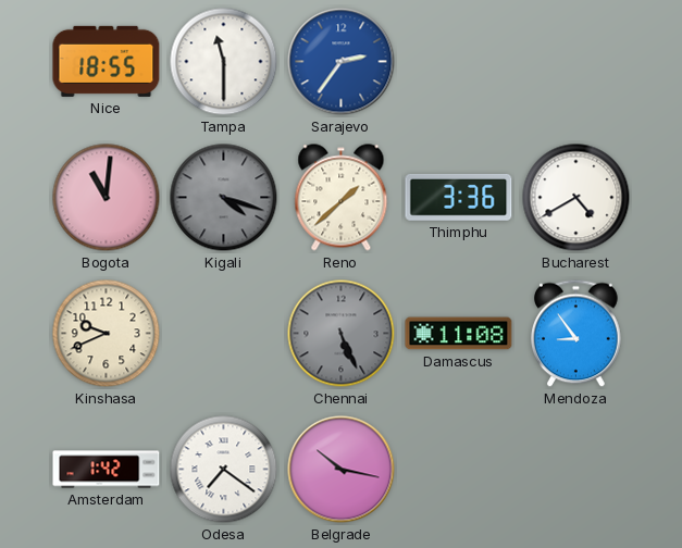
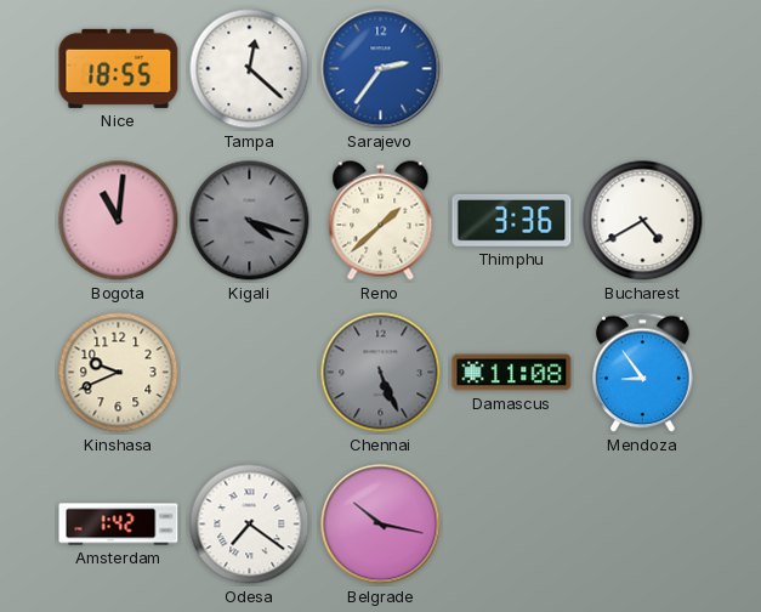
Tampa: 11:30 -> 12:22 (250, 69)
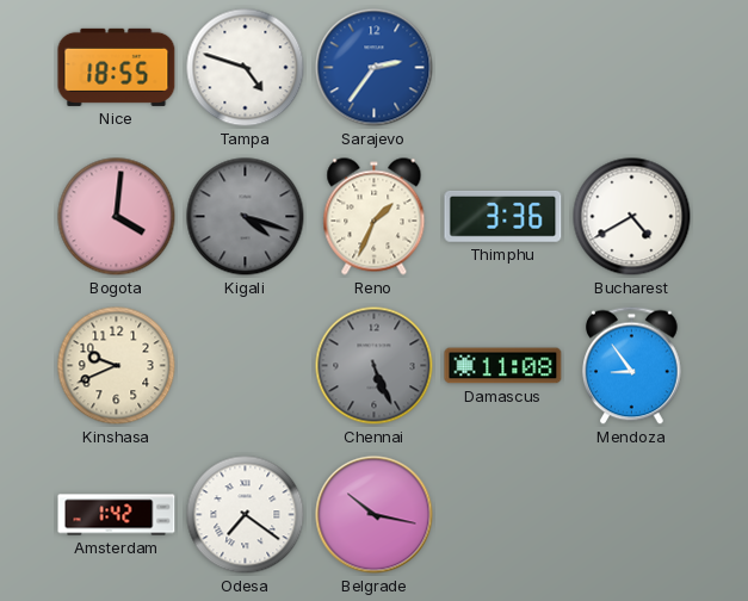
Tampa: 12:22 -> 4:48 (246, 68)
Bogota: 11:01 -> 4:01 (117, 217)
Reno: 1:38 -> 1:34 (375, 217)
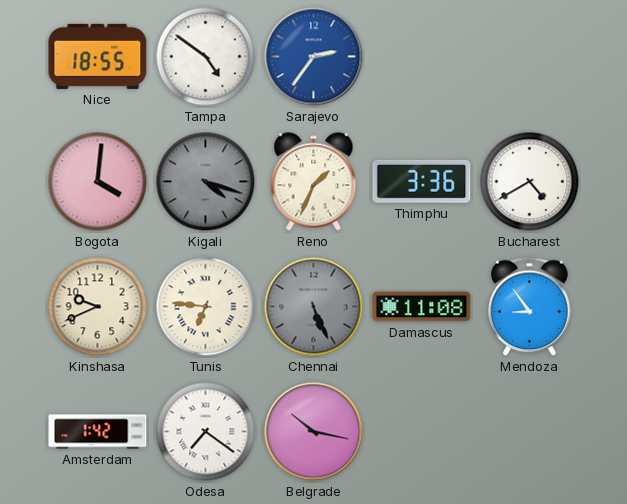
Tampa: 4:48 -> 4:51 (206, 57)
Tunis: none -> 6:46 (206, 307)
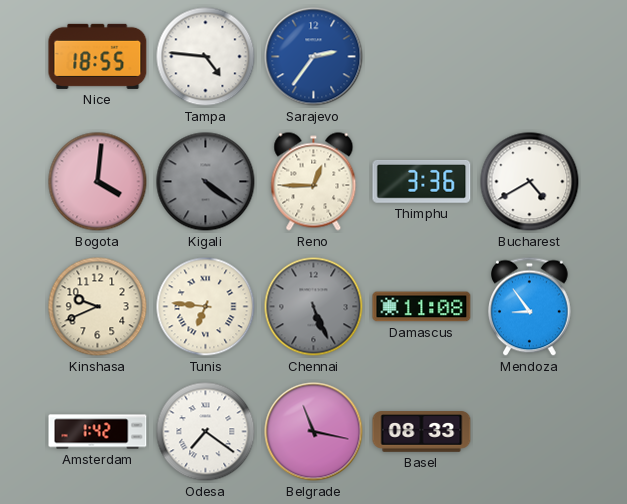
Tampa: 4:51 -> 4:46 (206, 57)
Kigali: 4:18 -> 4:21 (206, 182)
Reno: 1:34 -> 12:45 (314, 182)
Belgrade: 10:17 -> 11:17 (314, 432)
Basel: none -> 08:33 (422, 432)
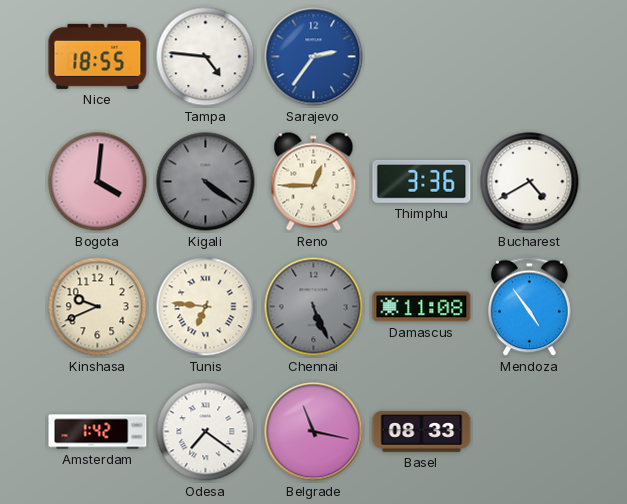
Mendoza: 8:54 -> 4:54 (530, 307)
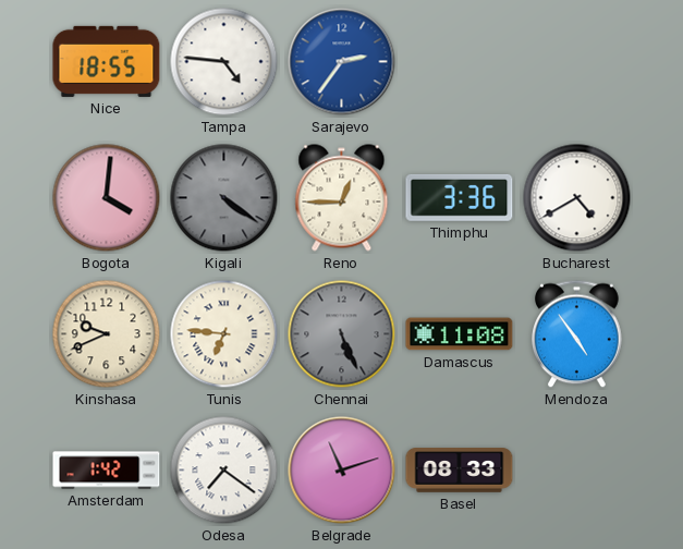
Belgrade: 11:17 -> 11:12 (342, 471)
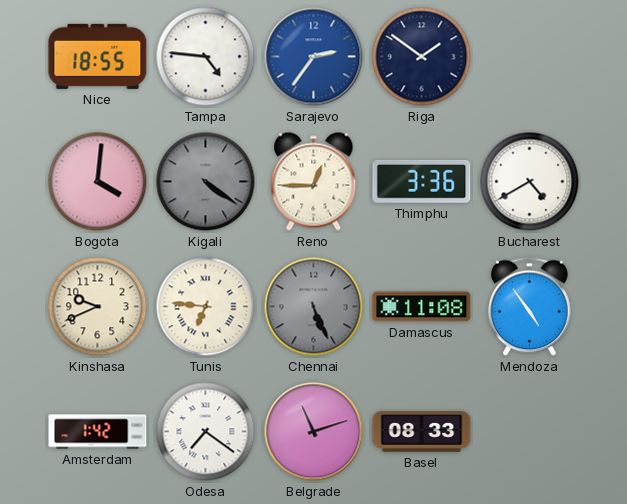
Riga: none -> 1:51 (422, 57)
